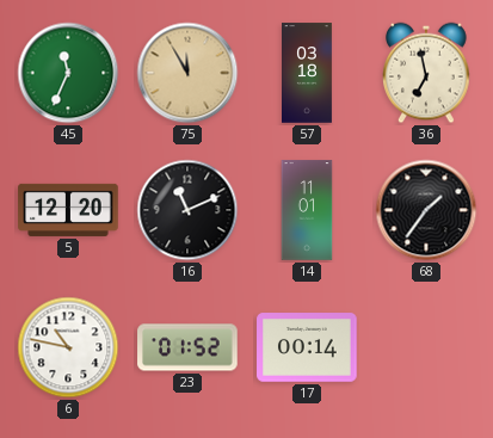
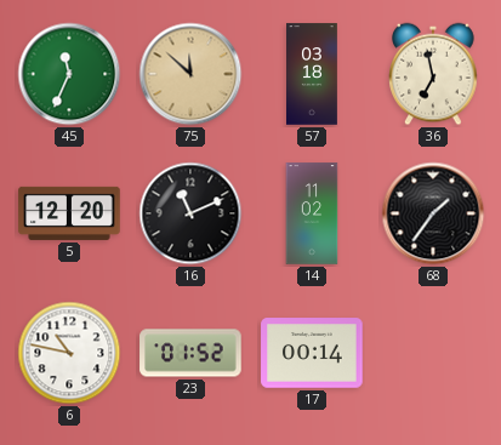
75: 11:55 -> 11:52 (190, 74)
14: 11:01 -> 11:02 (312, 213)
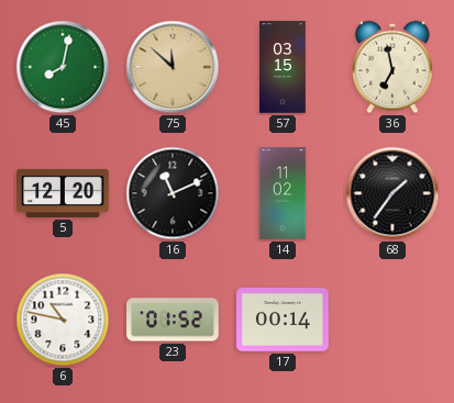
45: 11:34 -> 8:02 (63, 67)
57: 03:18 -> 03:15 (284, 67)
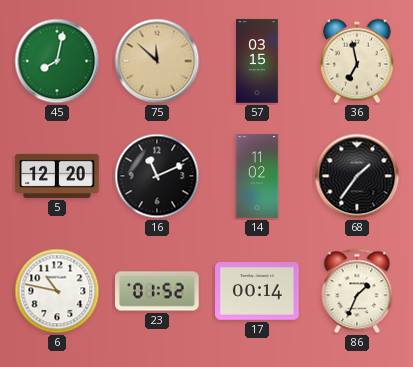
86: none -> 1:34 (357, 291)
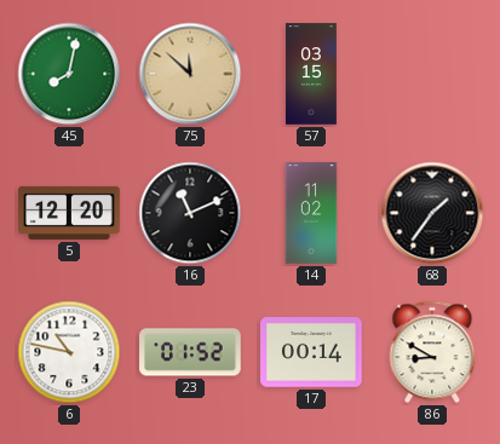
36: 6:58 -> none (357, 61)
86: 1:34 -> 8:50 (432, 352)
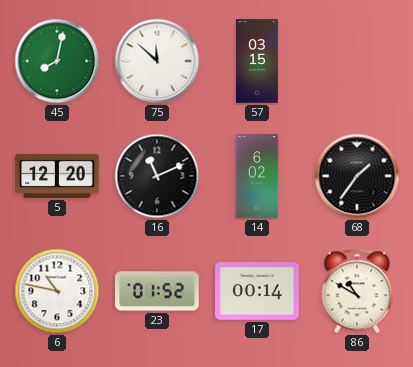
75 dial: champagne -> white (157, 61)
14: 11:02 -> 6:02 (257, 176)
86: 8:50 -> 10:50 (357, 291)
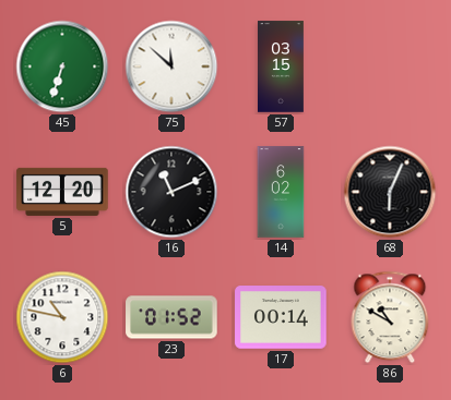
45: 8:02 -> 6:33 (62, 66)
68: 1:36 -> 6:04 (390, 192)
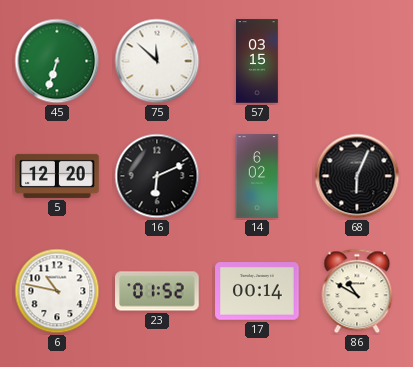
16: 11:11 -> 6:11 (157, 176)
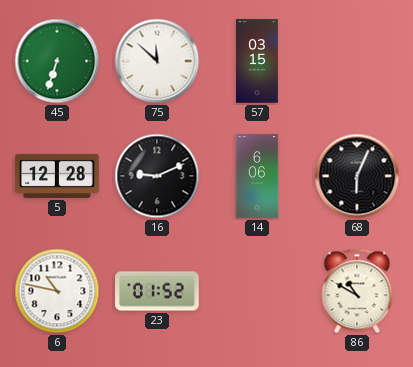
5: 12:20 -> 12:28 (57, 176)
16: 6:11 -> 9:11 (157, 176)
14: 6:02 -> 6:06 (257, 176)
17: 00:14 -> none (257, 291)
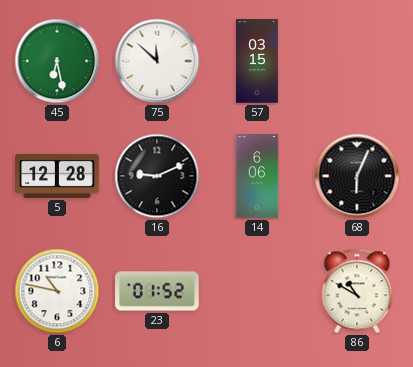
45: 6:33 -> 6:28 (57, 61)
